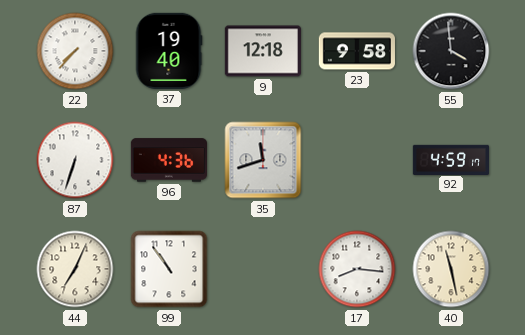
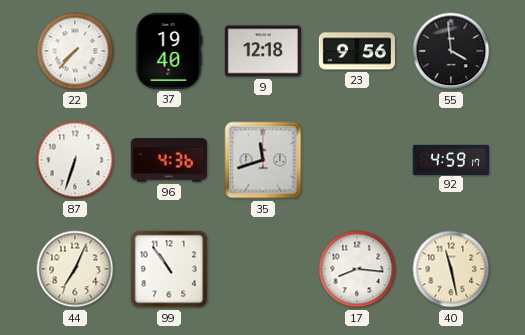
23: 9:58 -> 9:56 (357, 51)
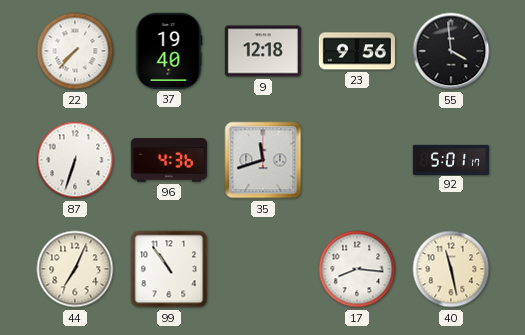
92: 4:59 -> 5:01 (450, 159)
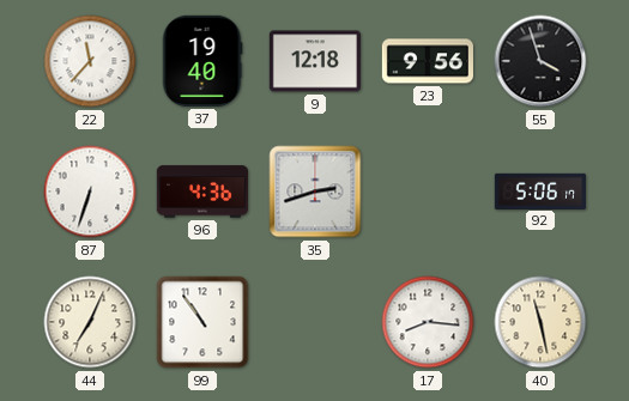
22: 7:37 -> 11:37 (90, 61)
55: 3:59 -> 3:57 (540, 61)
35: 11:42 -> 2:42 (315, 192)
92: 5:01 -> 5:06 (539, 190)
